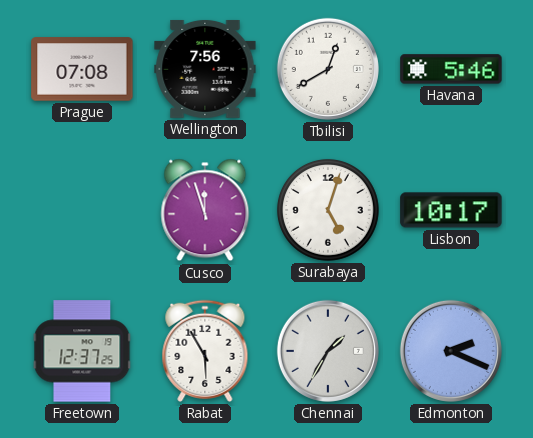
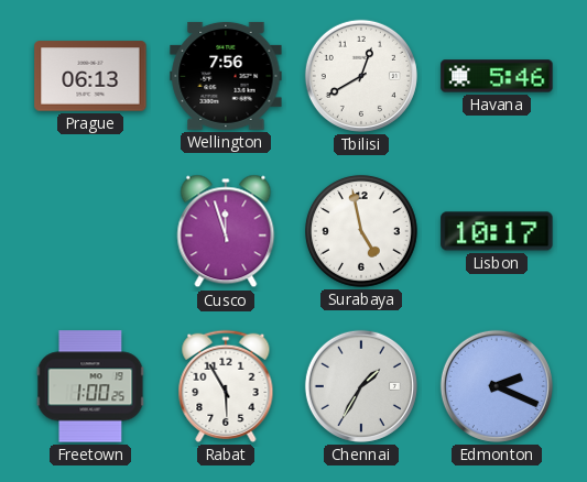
Prague: 07:08 -> 06:13 (90, 76)
Surabaya: 5:03 -> 4:58 (361, 231)
Freetown: 12:37 -> 1:00 (90, 386)
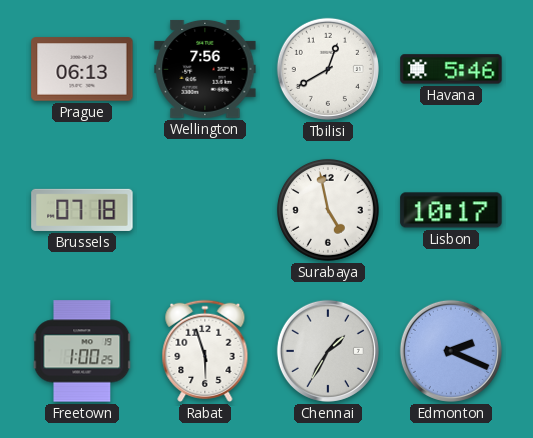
Brussels: none -> 07:18 (82, 210)
Cusco: 11:57 -> none (226, 231)
Rabat: 5:55 -> 5:57 (205, 351)
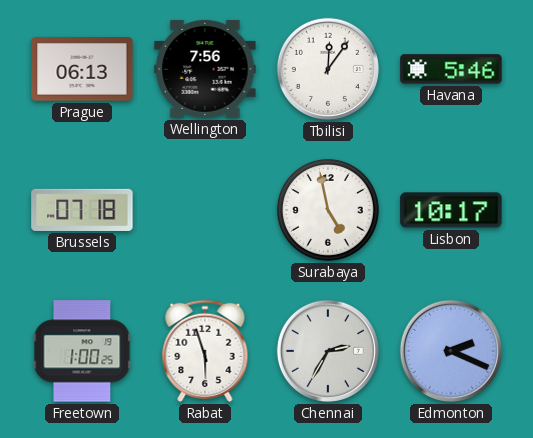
Tbilisi: 12:40 -> 12:06 (328, 69)
Chennai: 1:35 -> 2:35 (328, 351)
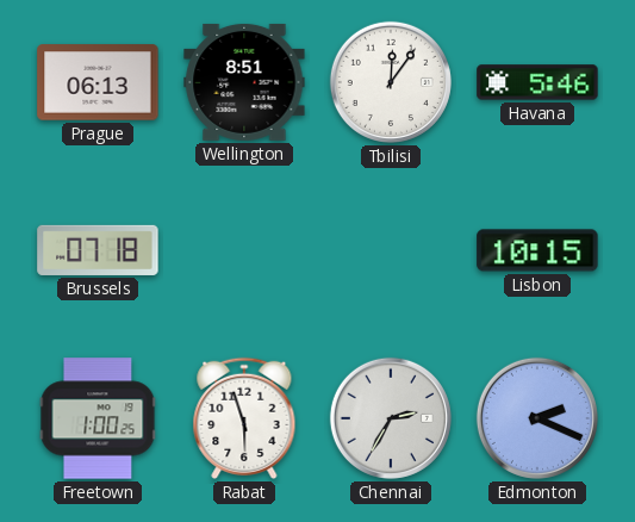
Wellington: 7:56 -> 8:51 (244, 82)
Surabaya: 4:58 -> none (328, 210)
Lisbon: 10:17 -> 10:15 (537, 250)
